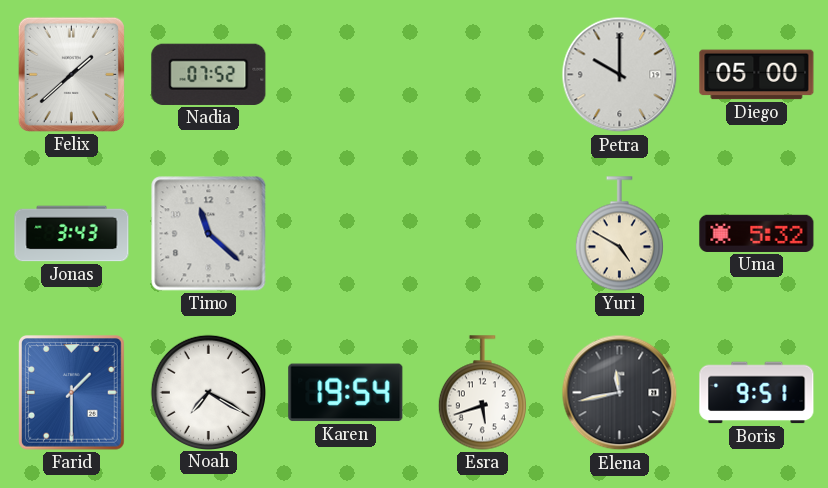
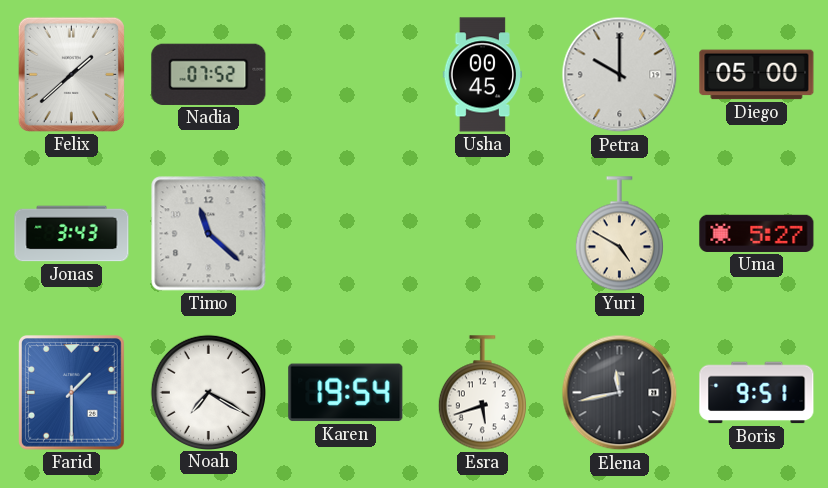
Usha: none -> 00:45 (483, 75)
Uma: 5:32 -> 5:27 (757, 233)
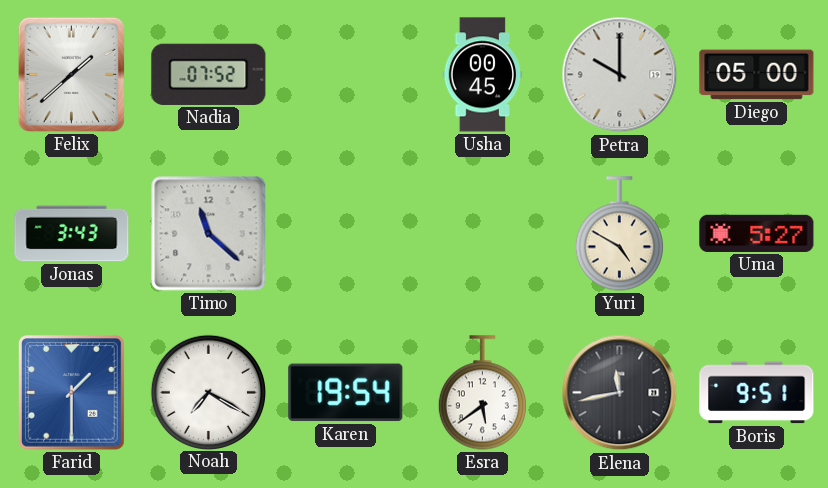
Esra: 5:42 -> 5:39 (482, 393)
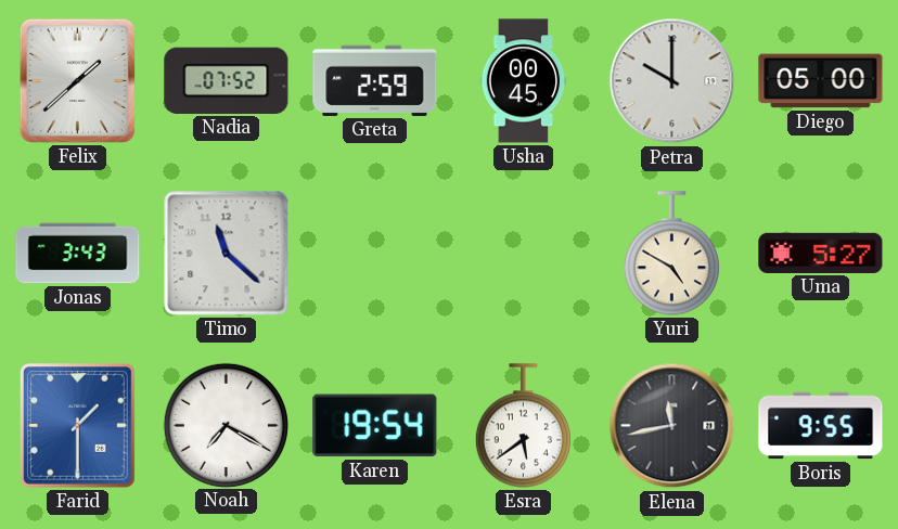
Greta: none -> 2:59 (375, 80)
Boris: 9:51 -> 9:55 (821, 426)
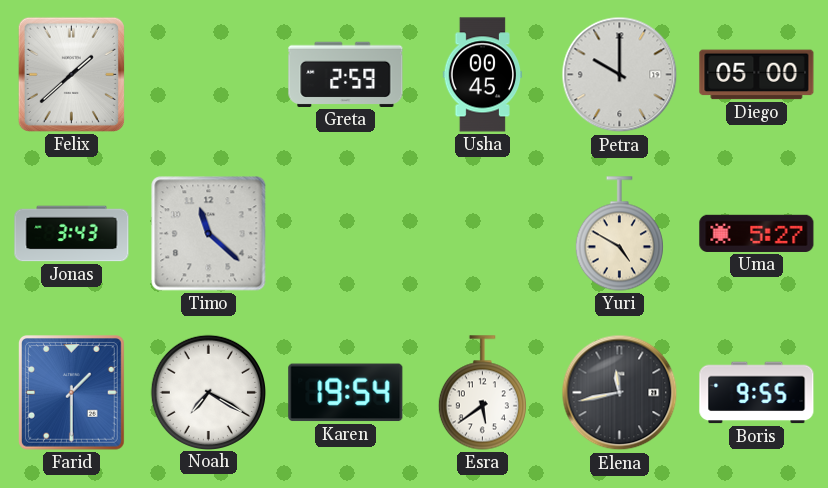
Nadia: 07:52 -> none (227, 80)
